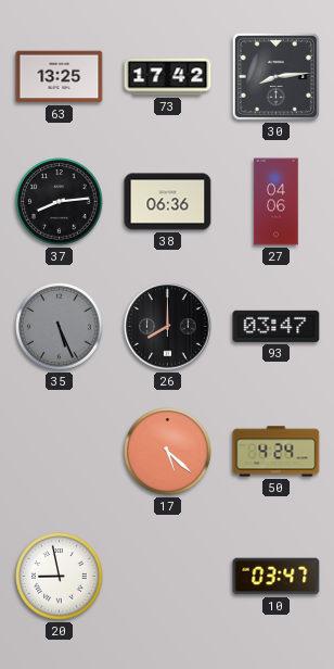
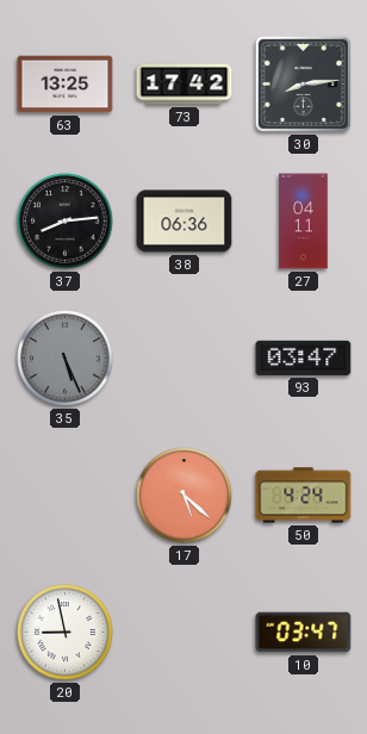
27: 04:06 -> 04:11 (304, 222)
26: 8:00 -> none (168, 327)
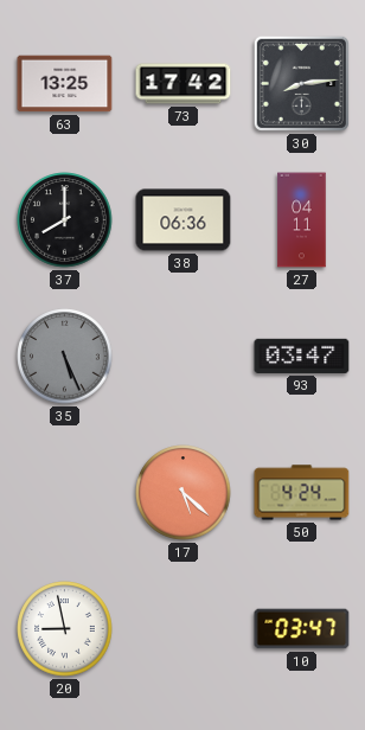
37: 8:14 -> 8:00 (65, 220)
